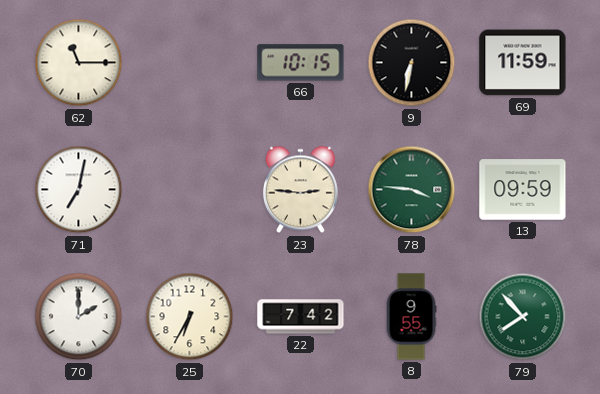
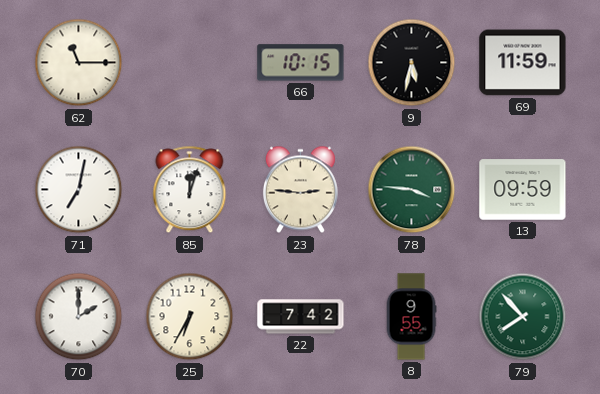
9: 6:32 -> 5:32 (412, 63)
85: none -> 12:03 (190, 190)
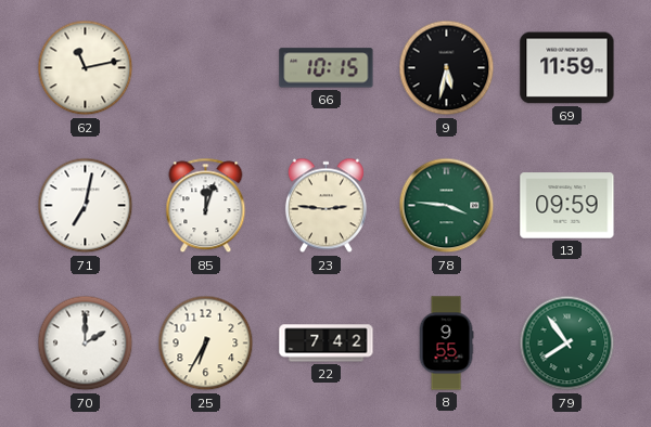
62: 11:15 -> 11:13 (86, 68)
79: 7:53 -> 7:54 (567, 344)
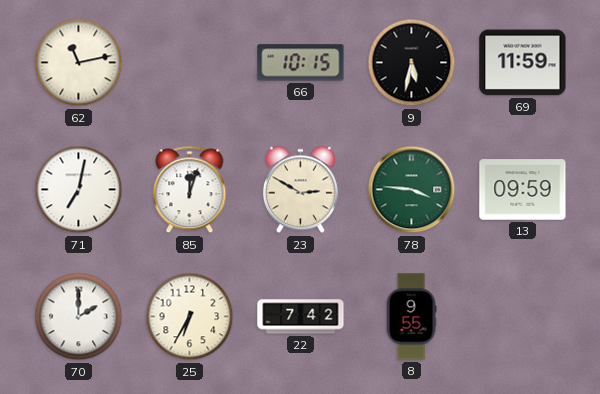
23: 2:46 -> 2:50 (300, 190)
79: 7:54 -> none (567, 344)
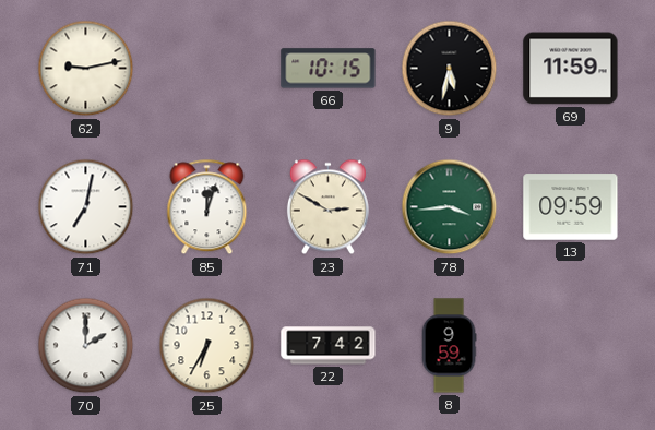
62: 11:13 -> 9:13 (86, 69)
78: 3:46 -> 3:44 (450, 207)
8: 9:55 -> 9:59 (449, 346)
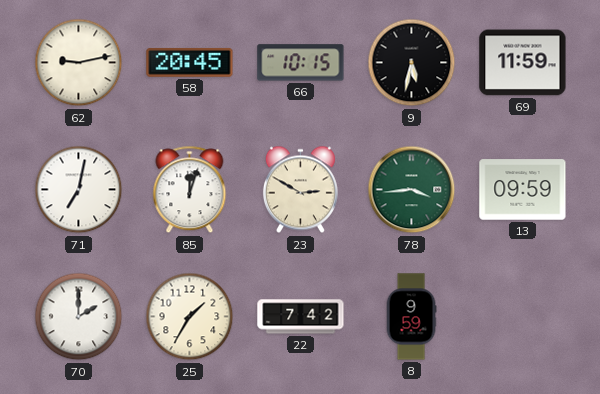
58: none -> 20:45 (190, 62)
25: 6:35 -> 1:35 (190, 317)
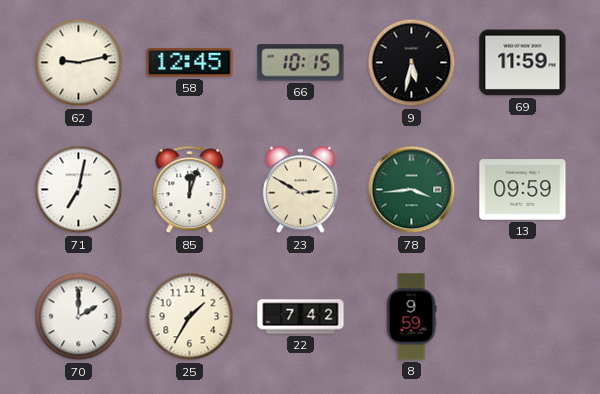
58: 20:45 -> 12:45 (190, 62)
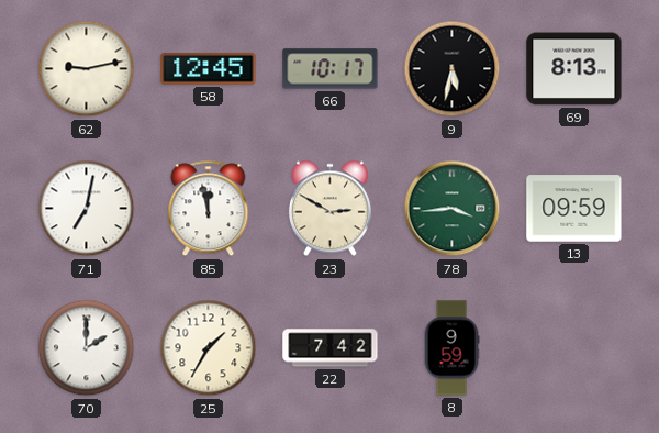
66: 10:15 -> 10:17 (331, 69)
69: 11:59 -> 8:13 (574, 69)
85: 12:03 -> 11:58 (209, 209)
